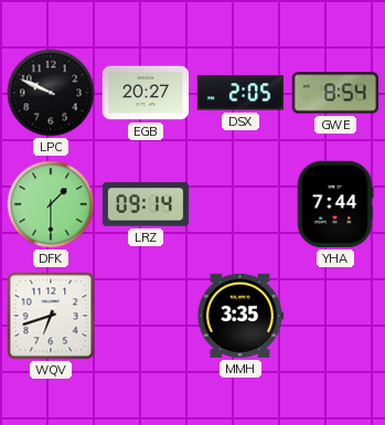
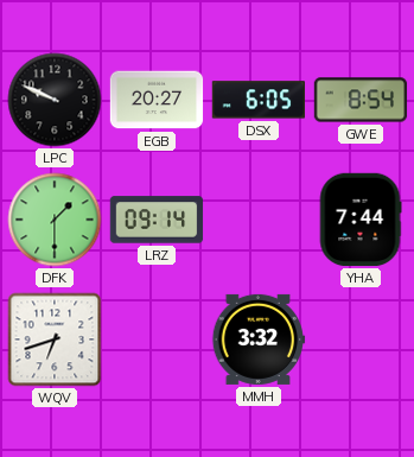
DSX: 2:05 -> 6:05 (259, 100)
MMH: 3:35 -> 3:32 (259, 339)
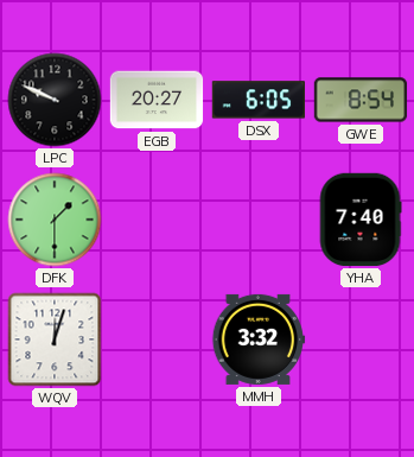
LRZ: 09:14 -> none (157, 220)
YHA: 7:44 -> 7:40 (361, 220)
WQV: 6:42 -> 12:03 (55, 339)
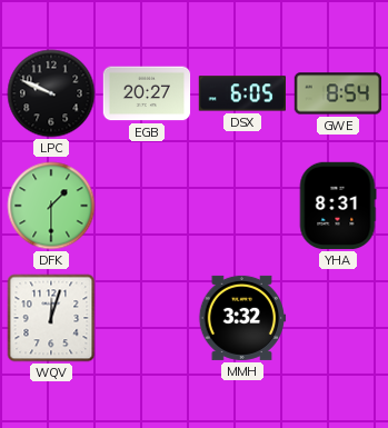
YHA: 7:40 -> 8:31 (338, 206)
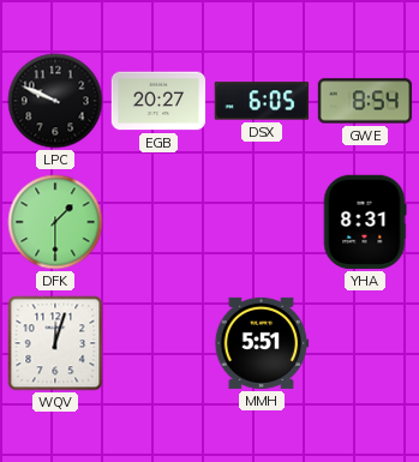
MMH: 3:32 -> 5:51 (262, 343)
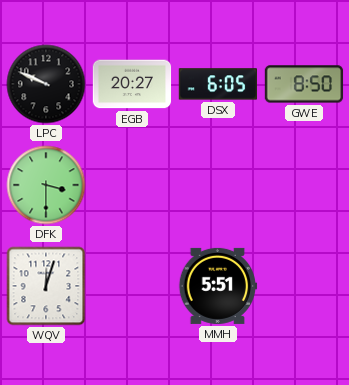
GWE: 8:54 -> 8:50 (304, 84)
DFK: 1:30 -> 3:30 (46, 185)
YHA: 8:31 -> none (365, 222)
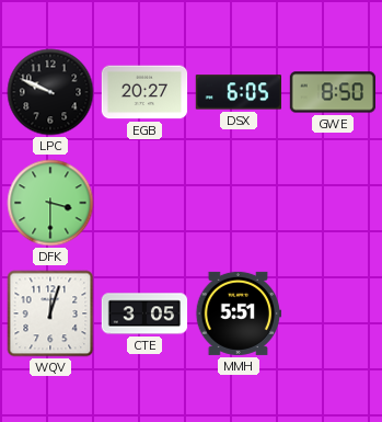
CTE: none -> 3:05 (144, 313)
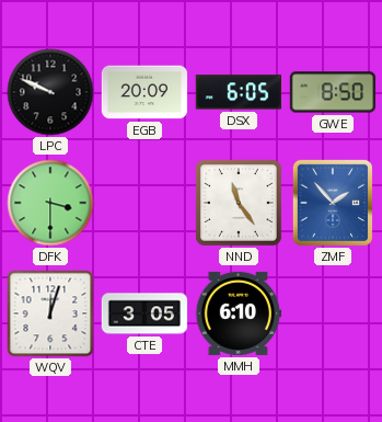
EGB: 20:27 -> 20:09 (144, 92)
NND: none -> 11:24 (240, 204)
ZMF: none -> 1:53 (333, 203)
MMH: 5:51 -> 6:10 (239, 313)
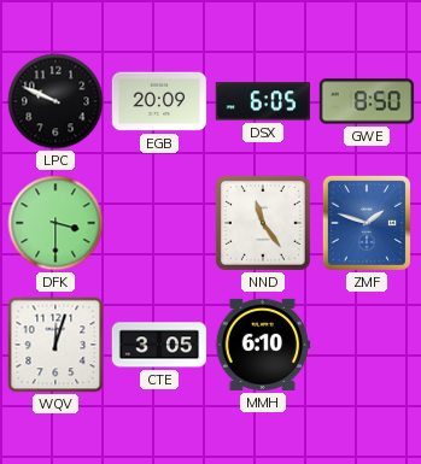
ZMF: 1:53 -> 1:48 (367, 223)
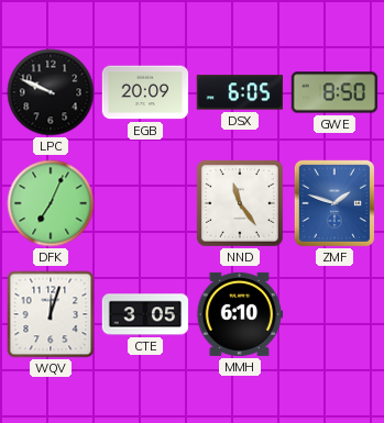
DFK: 3:30 -> 7:04 (51, 203)
